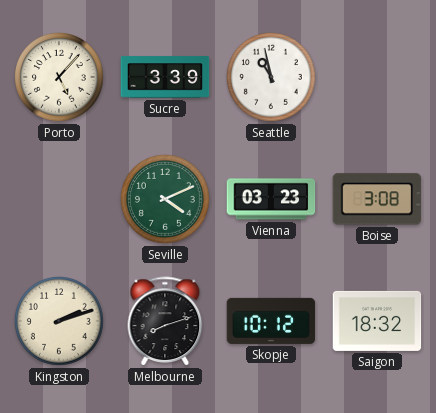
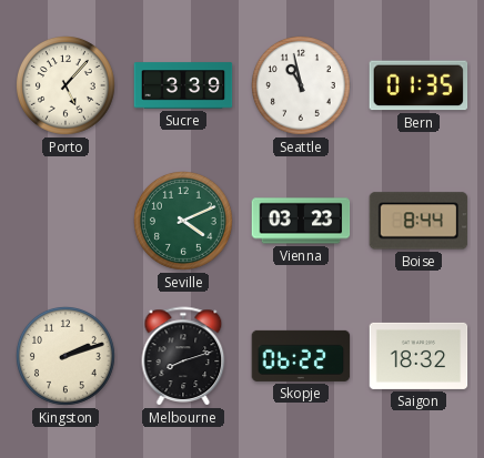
Bern: none -> 01:35 (419, 85)
Boise: 3:08 -> 8:44 (419, 221)
Skopje: 10:12 -> 06:22 (301, 356)
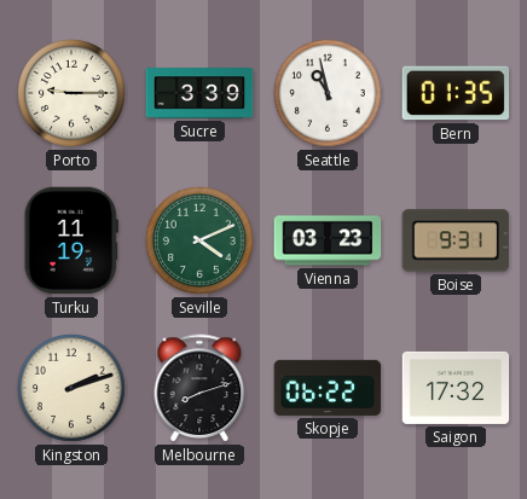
Porto: 5:07 -> 9:15 (73, 94)
Turku: none -> 11:19 (71, 240)
Boise: 8:44 -> 9:31 (456, 240)
Saigon: 18:32 -> 17:32 (456, 388)
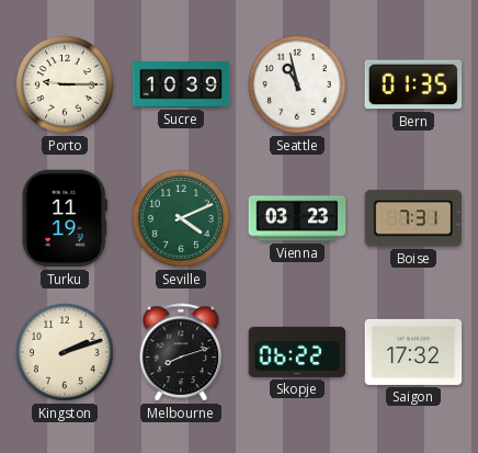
Sucre: 3:39 -> 10:39 (181, 84)
Boise: 9:31 -> 7:31 (413, 218)
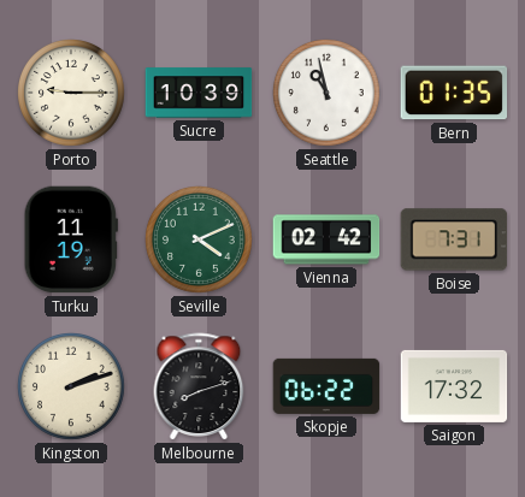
Vienna: 03:23 -> 02:42 (326, 239)
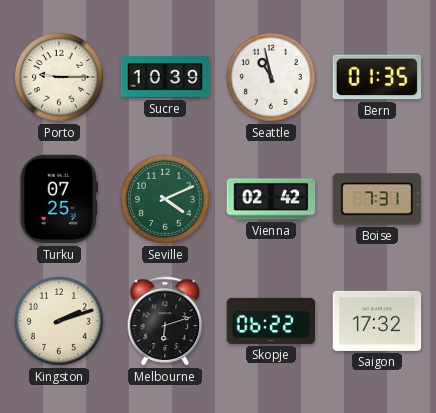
Turku: 11:19 -> 07:25 (59, 199)
Melbourne: 8:12 -> 6:12 (165, 321)
